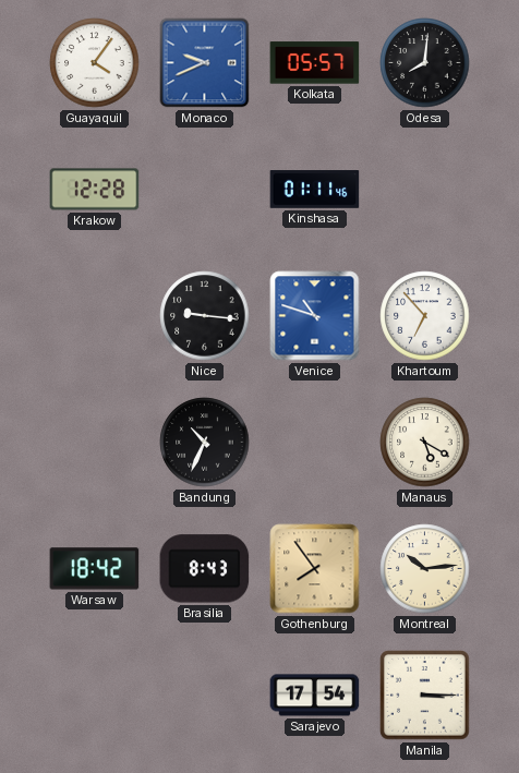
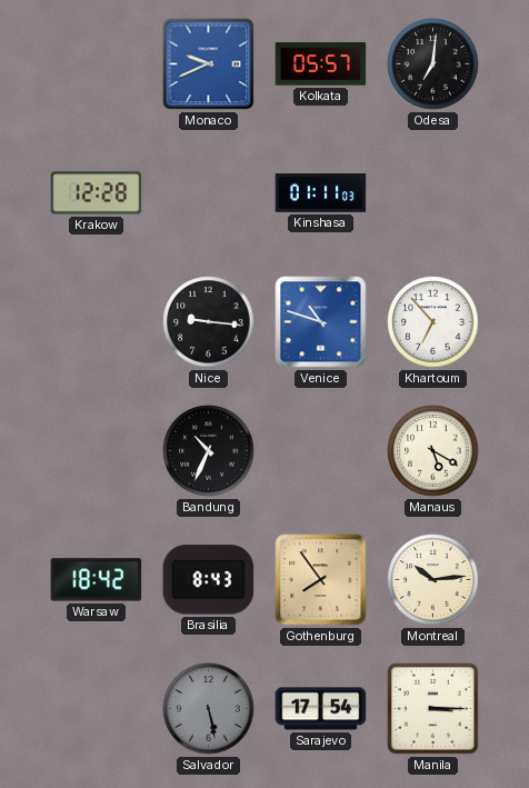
Guayaquil: 4:06 -> none (95, 63)
Odesa: 8:01 -> 7:01 (433, 64)
Kinshasa: 01:11:46 -> 01:11:03 (321, 193)
Salvador: none -> 5:28 (209, 709)
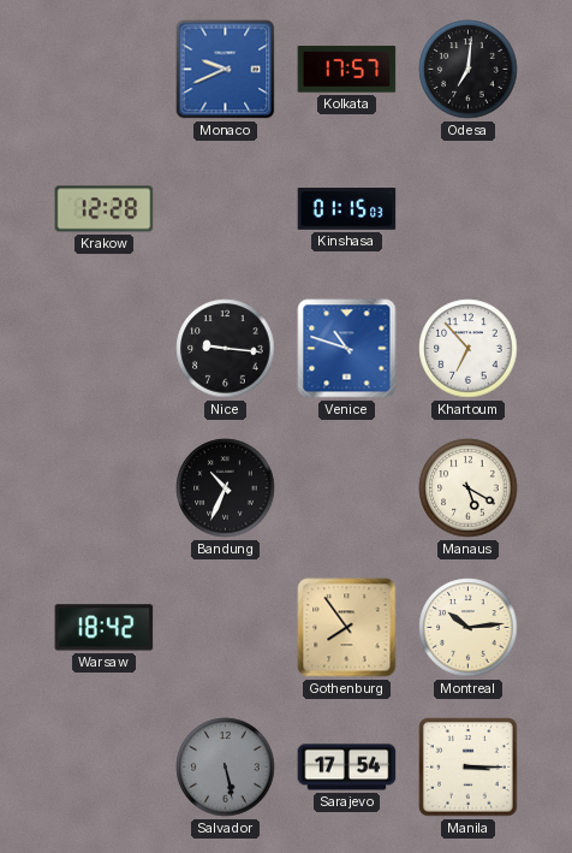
Kolkata: 05:57 -> 17:57 (347, 70)
Kinshasa: 01:11 -> 01:15 (347, 209)
Brasilia: 8:43 -> none (209, 580)
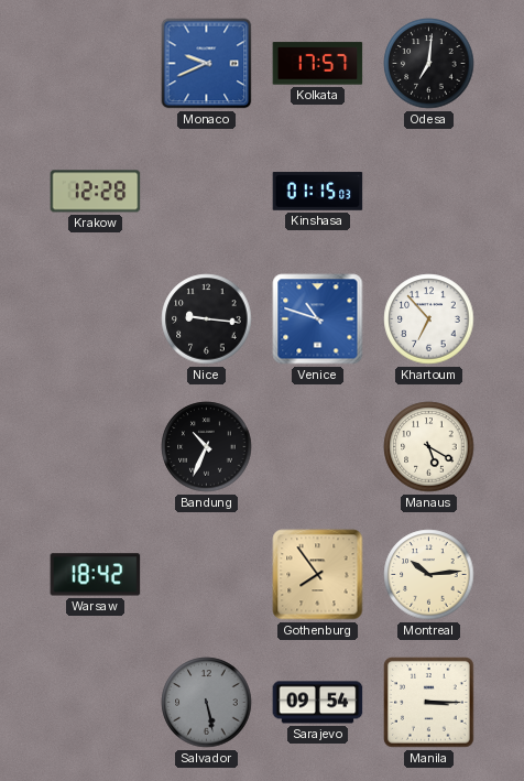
Sarajevo: 17:54 -> 09:54 (318, 703)
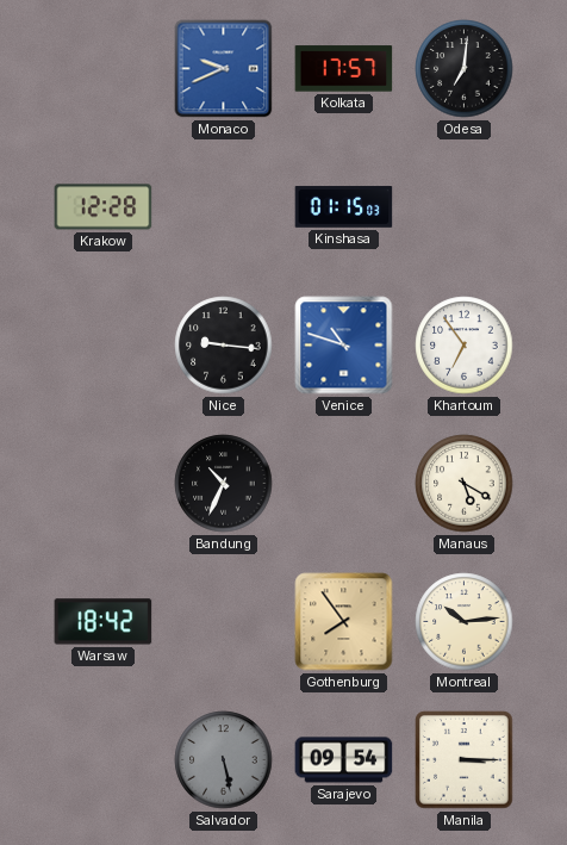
Khartoum: 6:53 -> 6:54 (465, 346)
